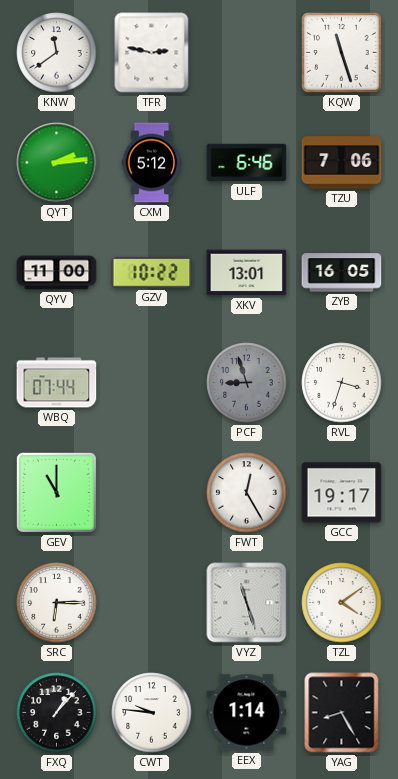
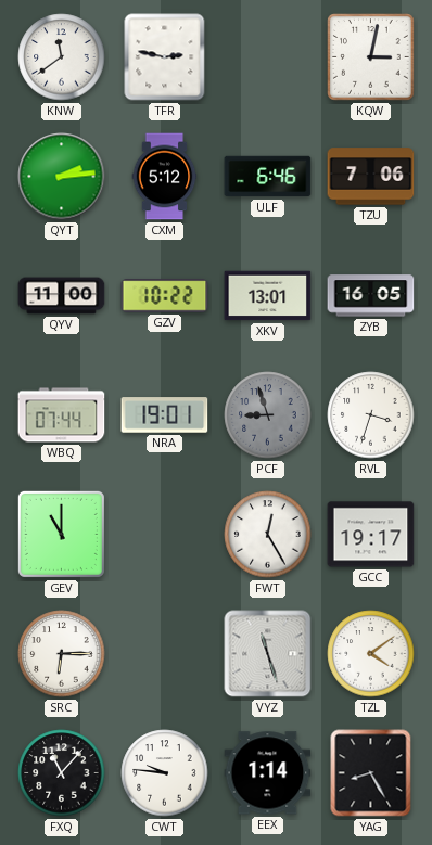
KQW: 11:27 -> 3:02 (371, 57)
NRA: none -> 19:01 (165, 415)
FXQ: 1:07 -> 11:07 (62, 773)
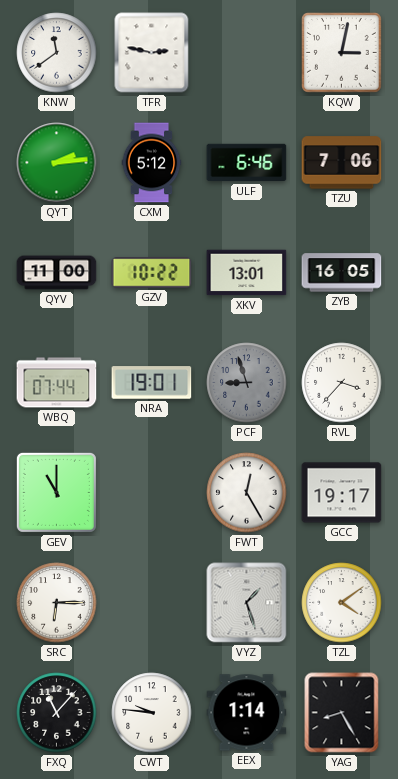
RVL: 3:33 -> 3:37 (342, 383)
VYZ: 11:27 -> 1:27 (247, 603)
